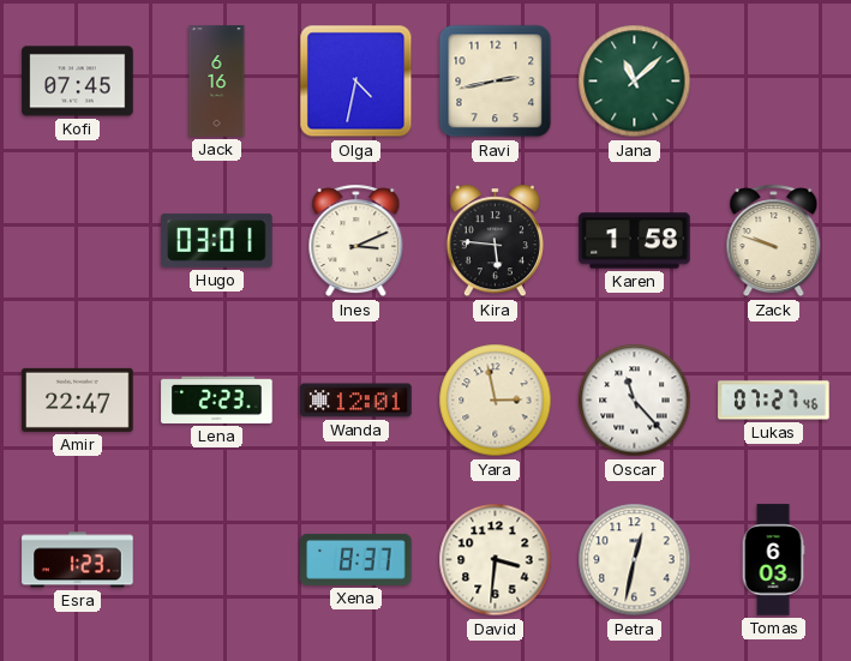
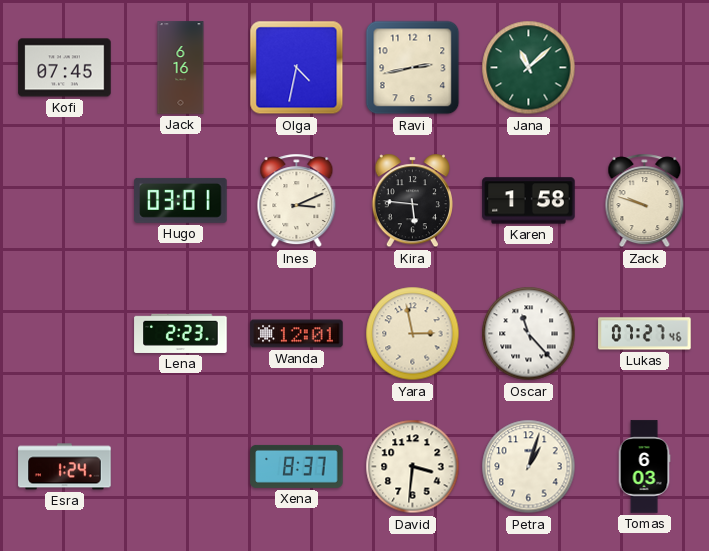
Amir: 22:47 -> none (78, 399)
Esra: 1:23 -> 1:24 (65, 467)
Petra: 12:32 -> 1:03 (529, 467)
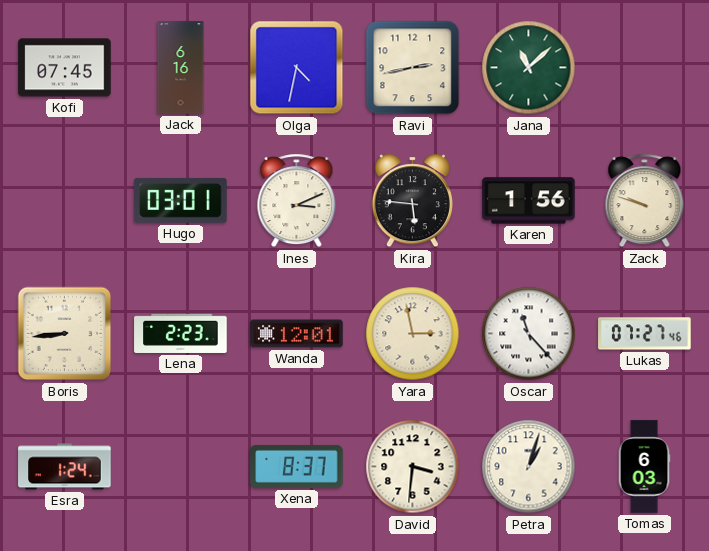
Karen: 1:58 -> 1:56 (529, 201)
Boris: none -> 8:44 (65, 334)
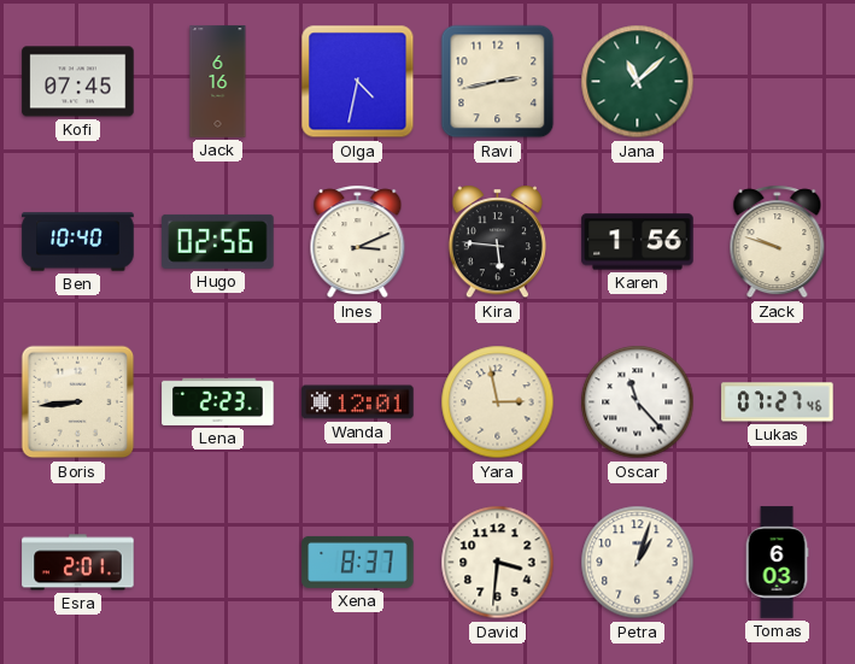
Ben: none -> 10:40 (78, 242)
Hugo: 03:01 -> 02:56 (218, 241)
Esra: 1:24 -> 2:01 (78, 563)
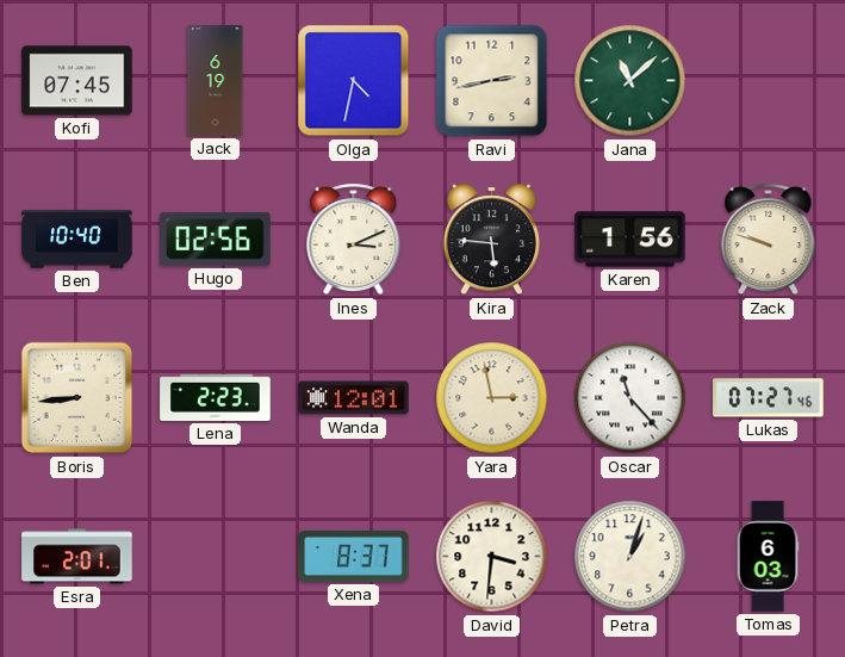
Jack: 6:16 -> 6:19 (216, 81)
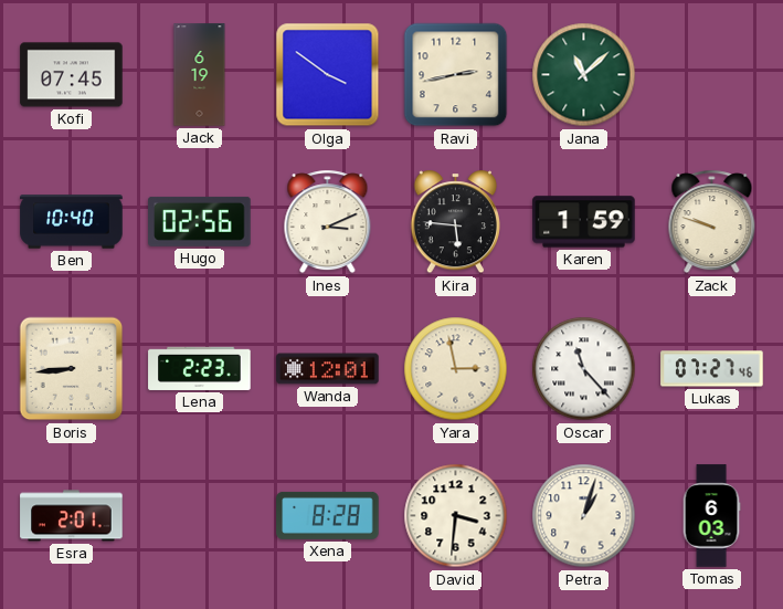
Olga: 4:32 -> 3:51 (328, 75)
Karen: 1:56 -> 1:59 (584, 222)
Xena: 8:37 -> 8:28 (328, 515)
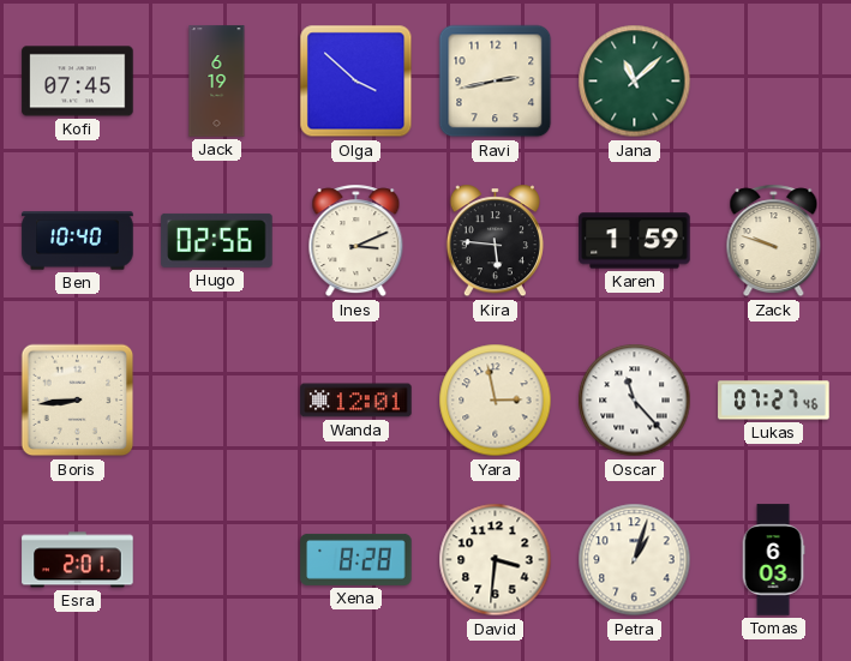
Olga: 3:51 -> 3:52 (356, 82)
Lena: 2:23 -> none (200, 368)
